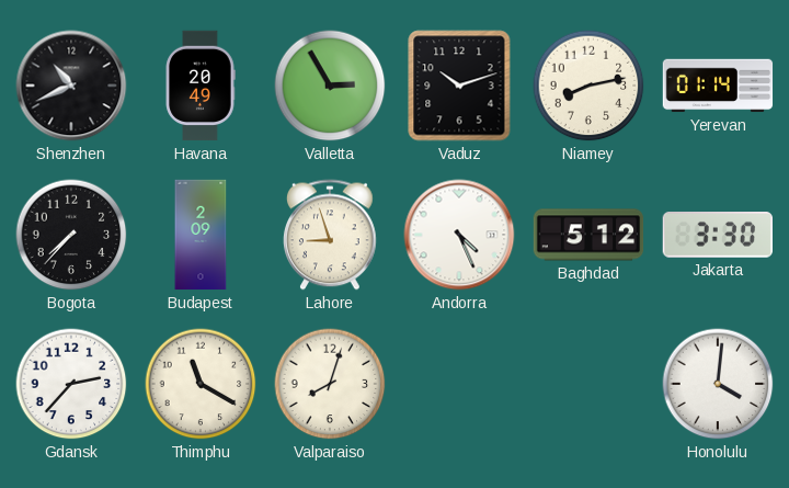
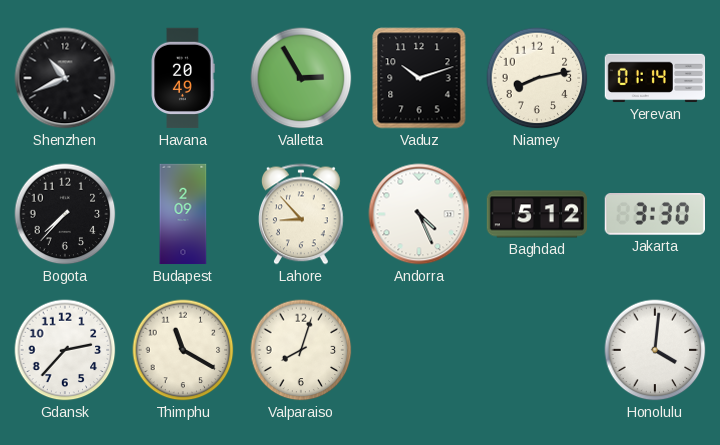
Lahore: 8:57 -> 8:53 (302, 214)
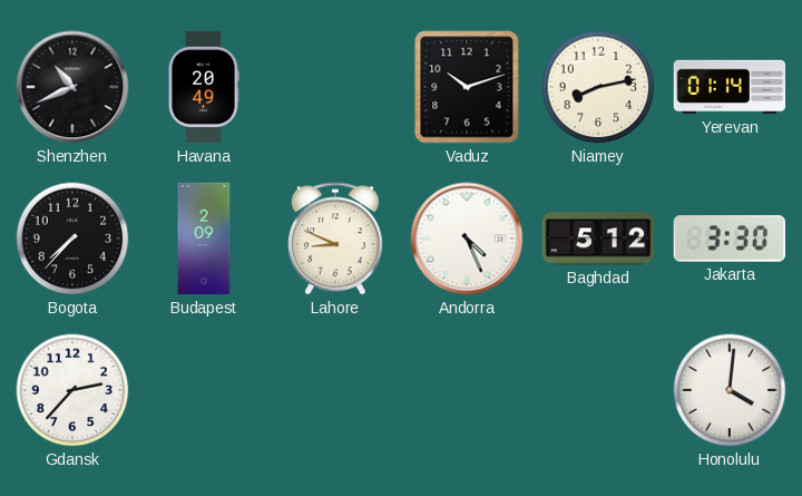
Valletta: 2:55 -> none (301, 78)
Lahore: 8:53 -> 8:49 (336, 239)
Thimphu: 11:20 -> none (183, 350)
Valparaiso: 8:03 -> none (301, 350)
